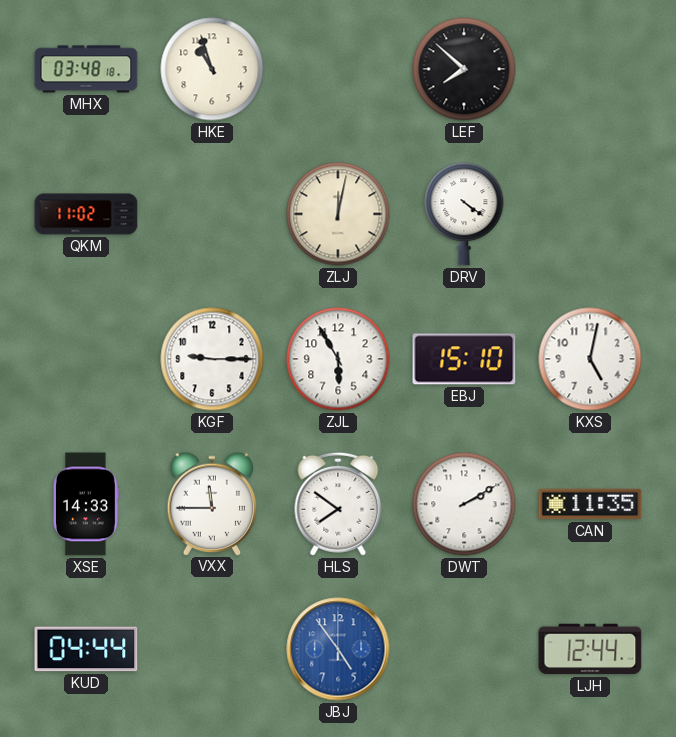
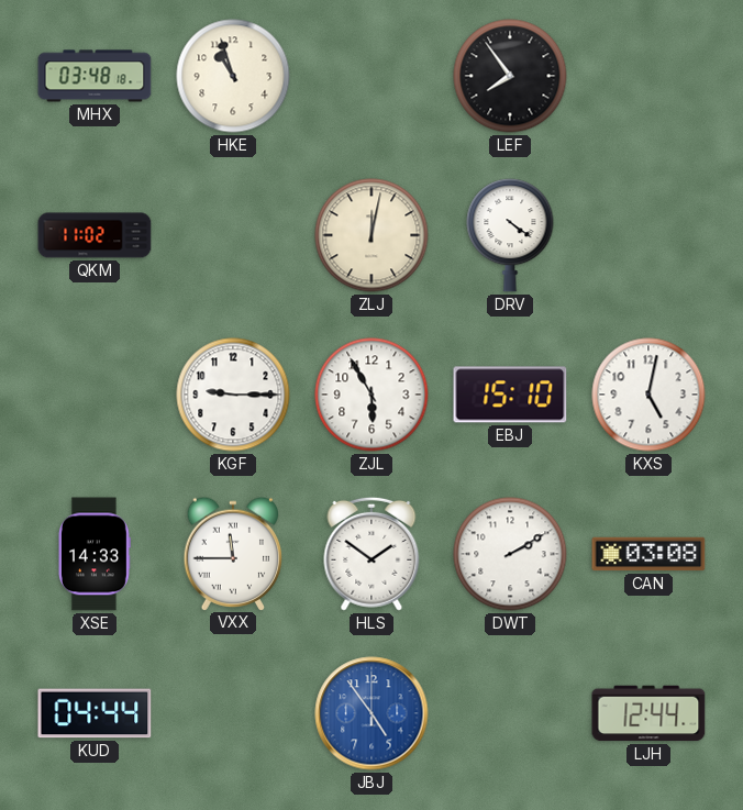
LEF: 7:52 -> 7:54 (510, 76)
HLS: 7:51 -> 1:51 (371, 554)
CAN: 11:35 -> 03:08 (648, 554)
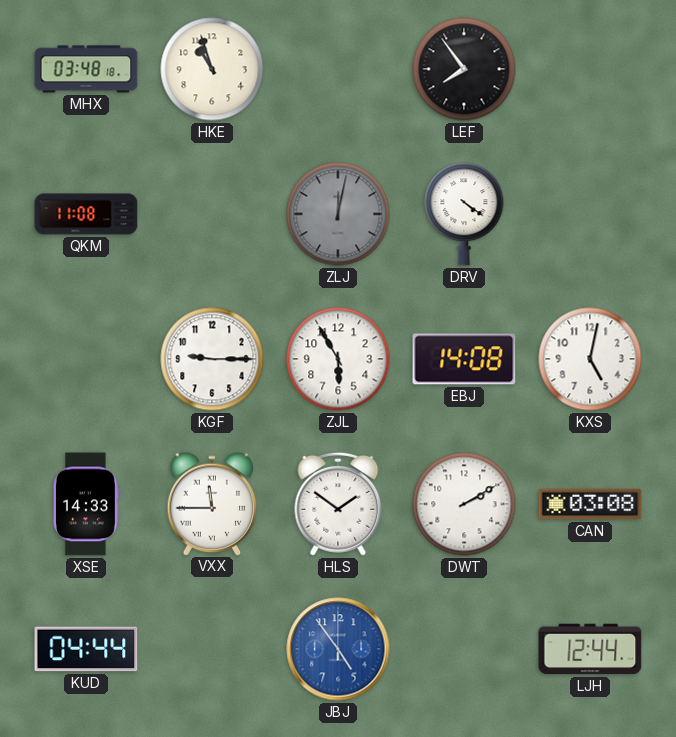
QKM: 11:02 -> 11:08 (86, 214)
ZLJ dial: cream -> grey (338, 214)
EBJ: 15:10 -> 14:08 (464, 359)
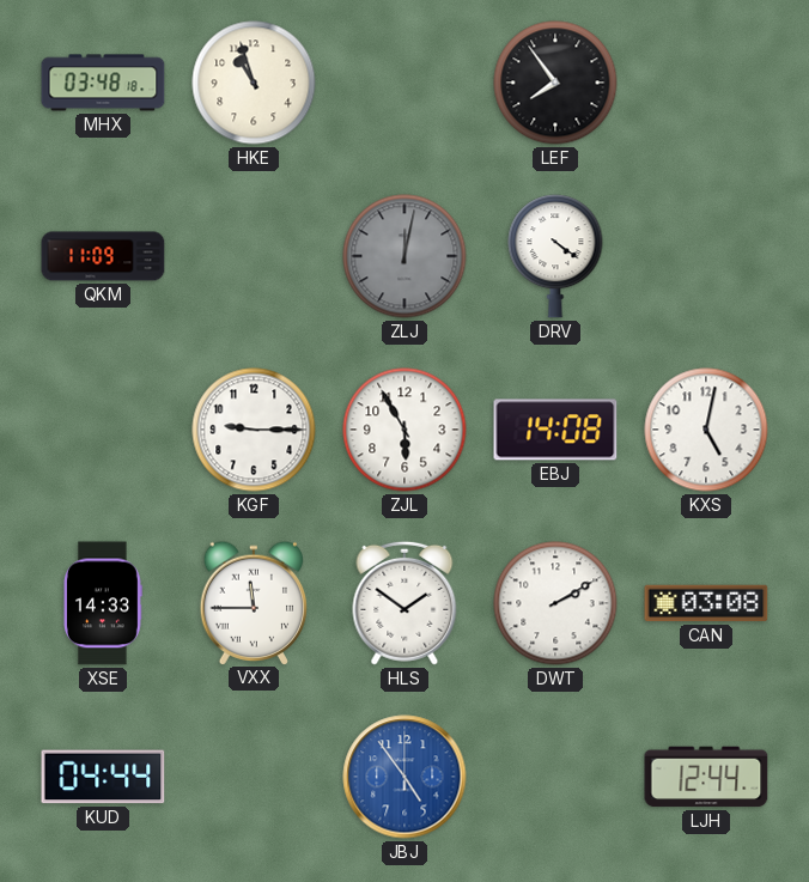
QKM: 11:08 -> 11:09 (103, 256)
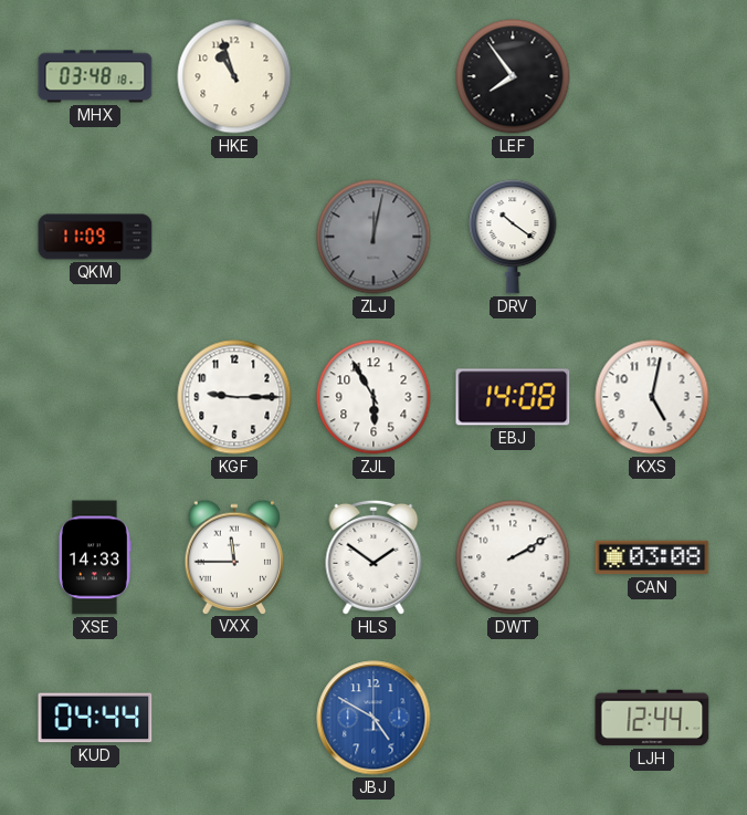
DRV: 4:21 -> 10:21 (513, 237)
JBJ: 4:54 -> 4:50 (373, 718)
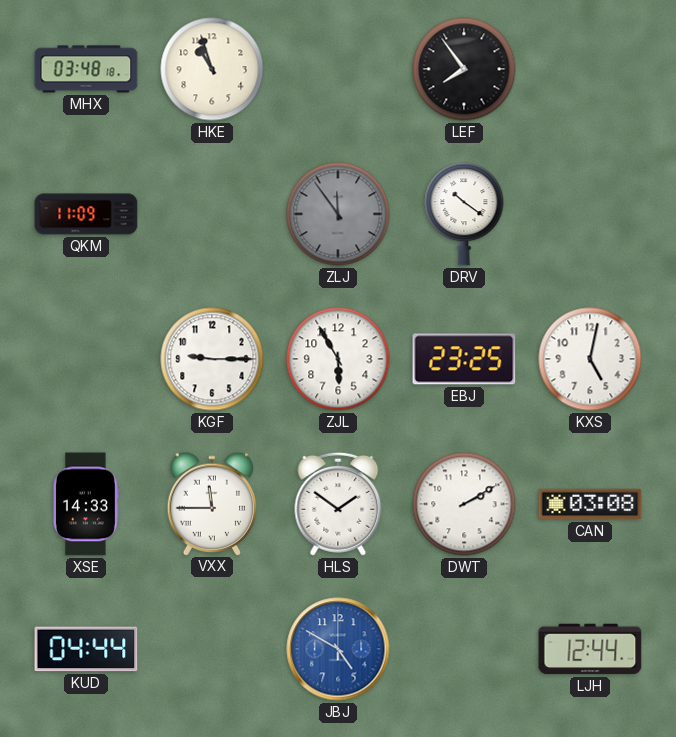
ZLJ: 12:02 -> 11:54 (338, 214)
EBJ: 14:08 -> 23:25 (464, 359)
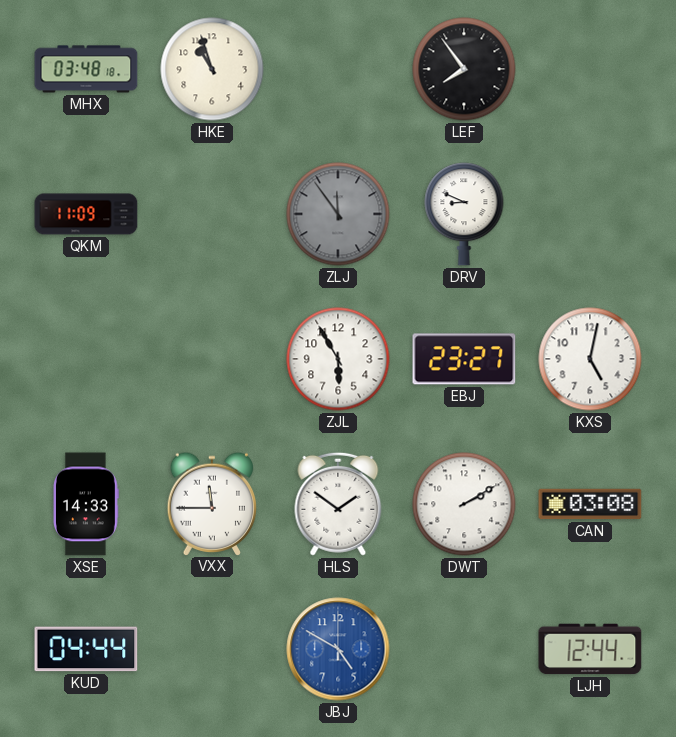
DRV: 10:21 -> 8:49 (464, 214)
KGF: 9:15 -> none (212, 359)
EBJ: 23:25 -> 23:27 (464, 359)
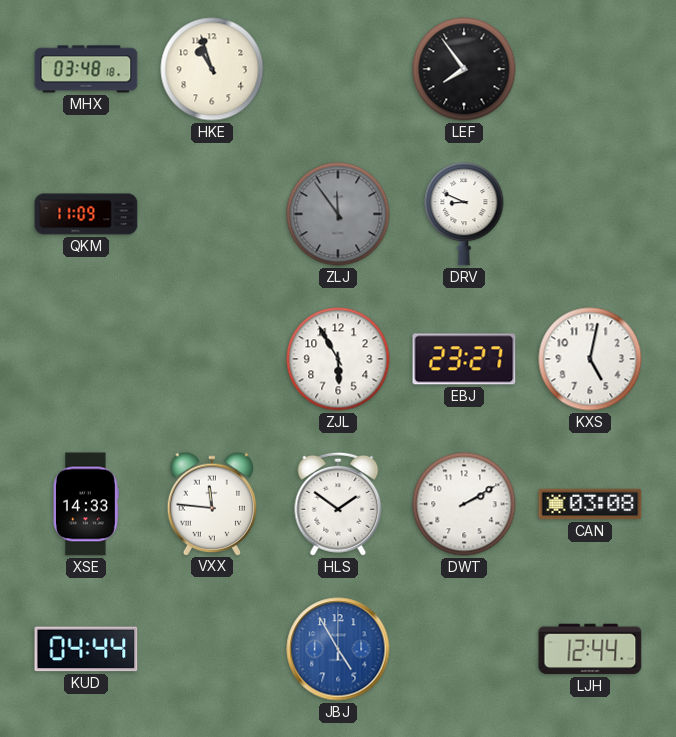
VXX: 11:45 -> 11:46 (212, 503)
JBJ: 4:50 -> 4:55 (338, 649)
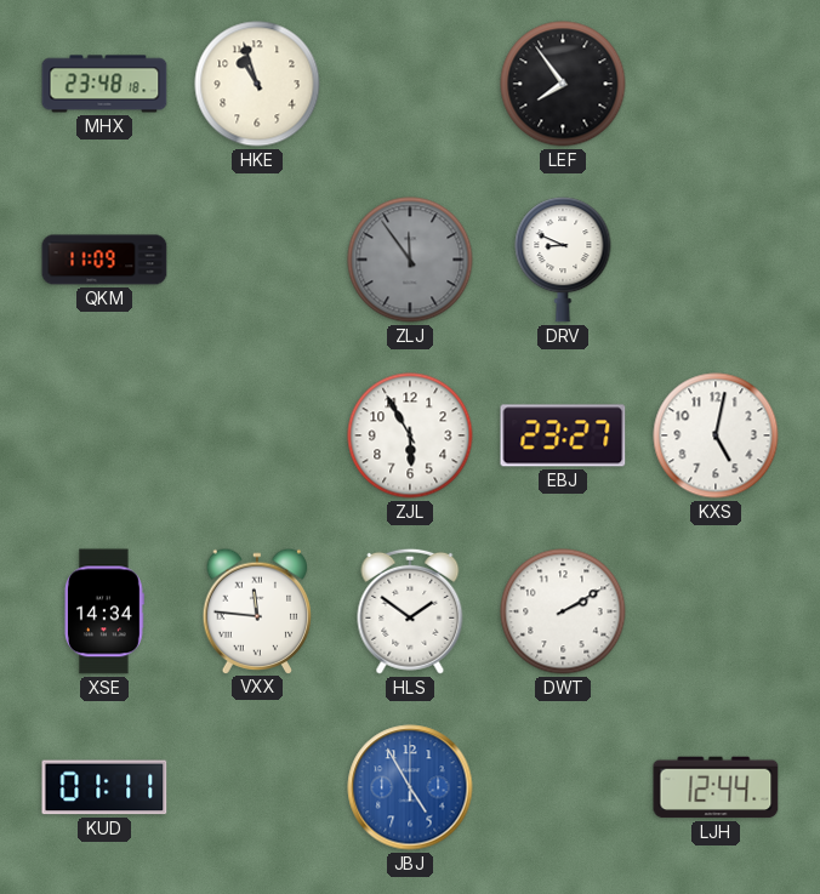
MHX: 03:48 -> 23:48 (104, 84)
XSE: 14:33 -> 14:34 (104, 611)
CAN: 03:08 -> none (590, 504)
KUD: 04:44 -> 01:11 (104, 787)
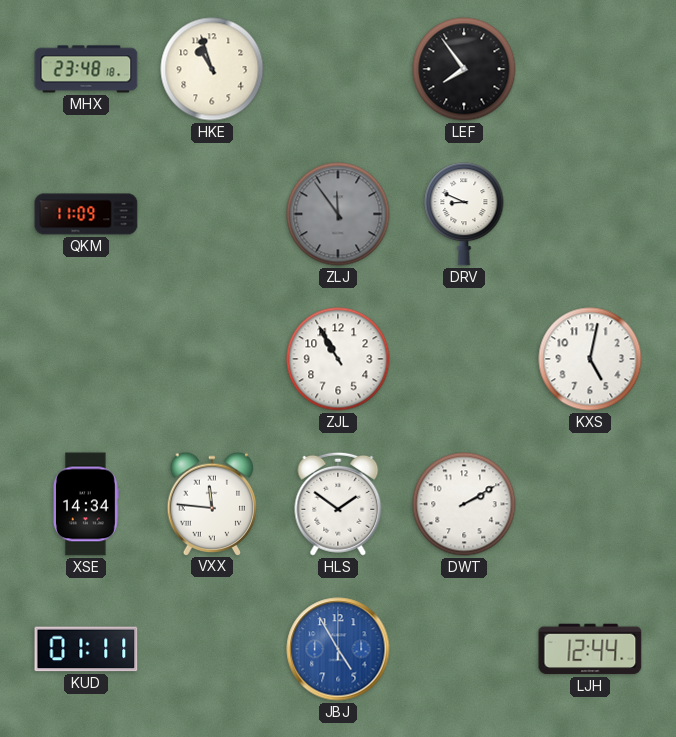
ZJL: 5:55 -> 10:55 (338, 359)
EBJ: 23:27 -> none (563, 435)
